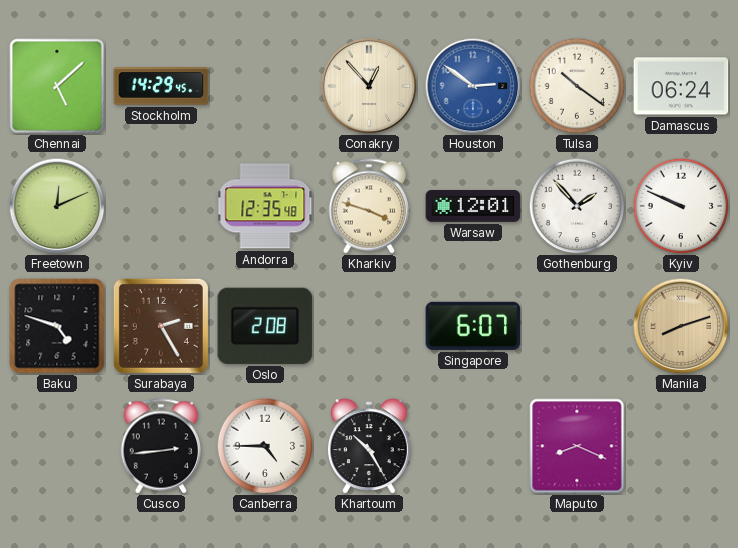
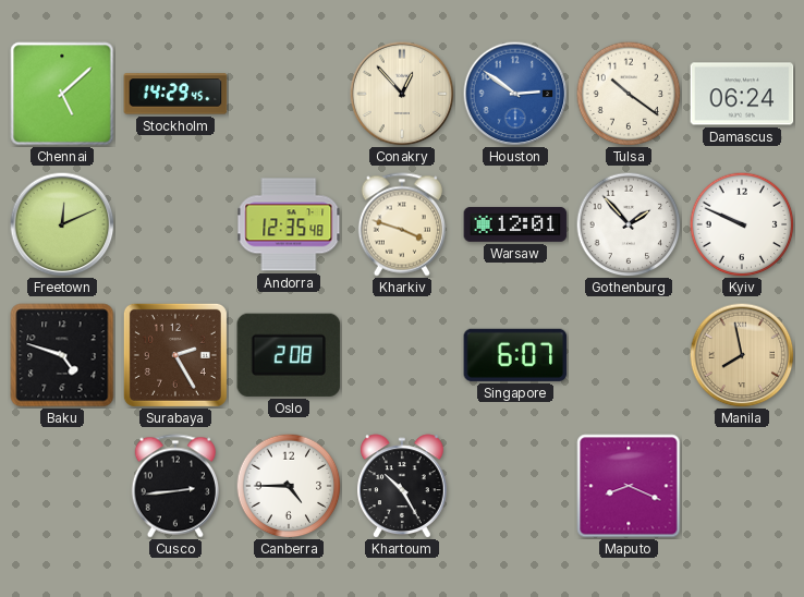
Manila: 8:12 -> 7:58 (742, 355)
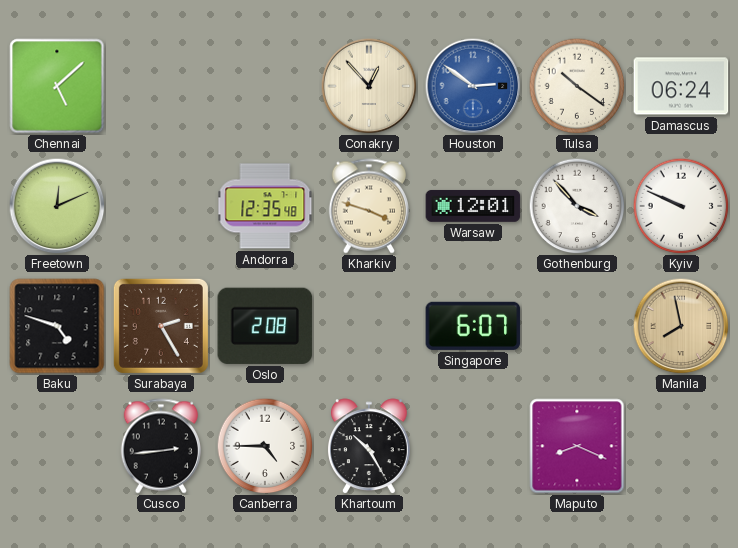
Stockholm: 14:29 -> none (175, 94)
Gothenburg: 1:53 -> 3:53 (577, 206)
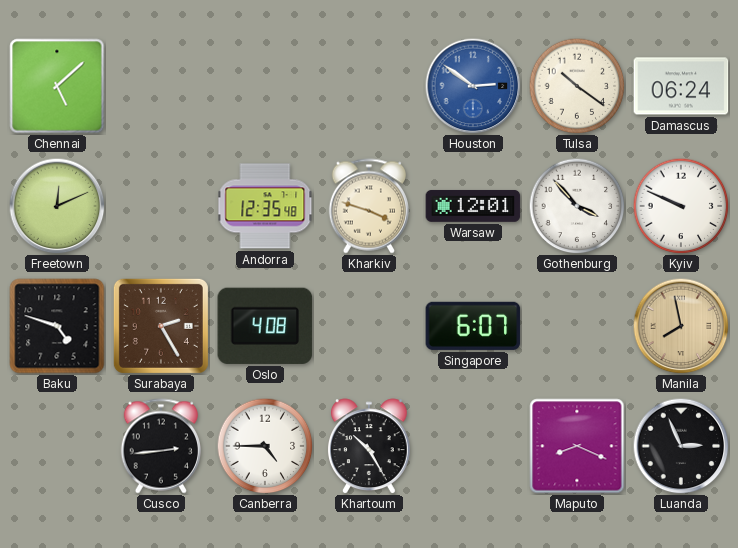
Conakry: 12:53 -> none (369, 86)
Oslo: 2:08 -> 4:08 (265, 326)
Luanda: none -> 2:56 (681, 446)
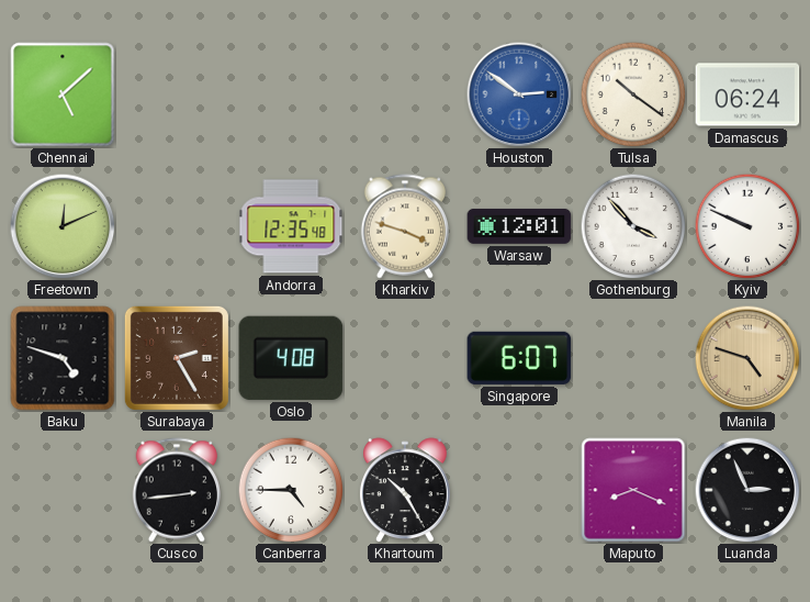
Manila: 7:58 -> 4:48 (747, 358)
